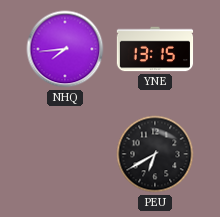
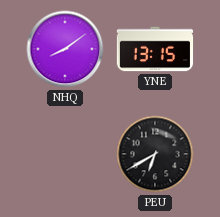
NHQ: 7:44 -> 8:09 (65, 49)
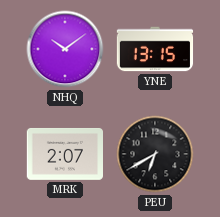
NHQ: 8:09 -> 10:09 (65, 49)
MRK: none -> 2:07 (64, 154)
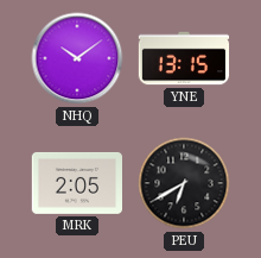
MRK: 2:07 -> 2:05 (76, 183)
